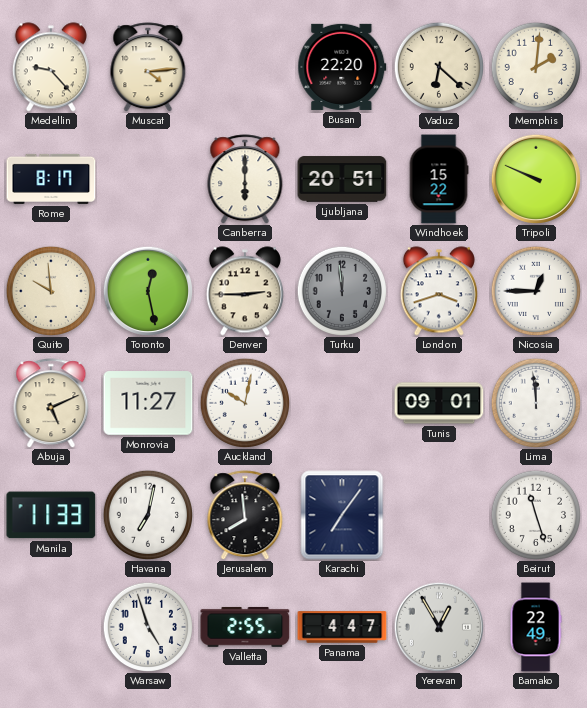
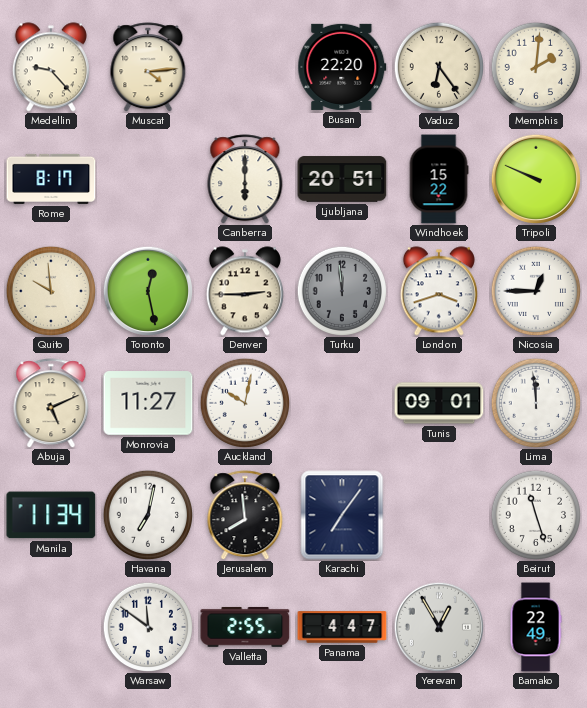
Vaduz: 6:22 -> 6:24 (438, 66)
Manila: 11:33 -> 11:34 (51, 515)
Warsaw: 4:57 -> 11:51 (147, 626)
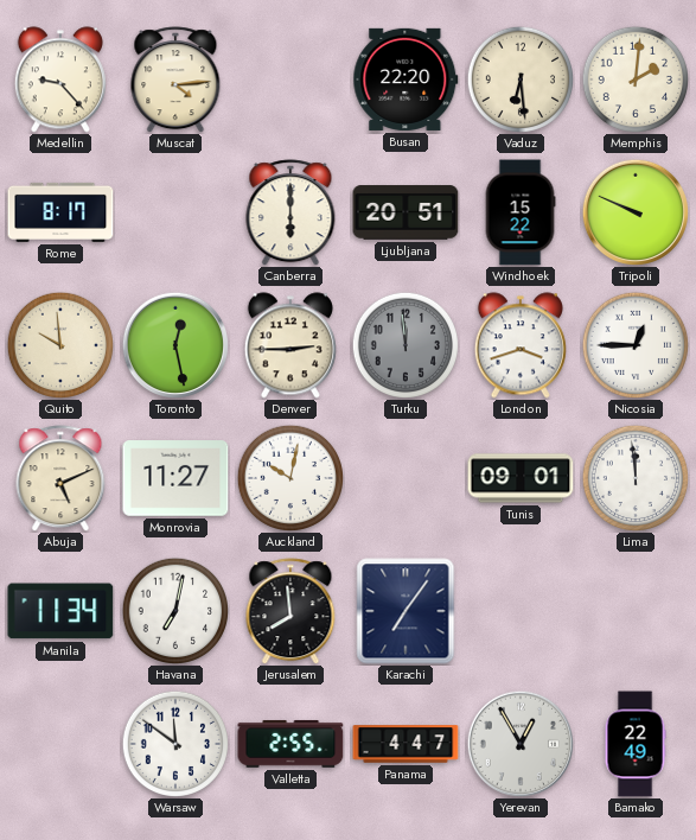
Vaduz: 6:24 -> 6:29 (519, 78)
Beirut: 11:27 -> none (535, 514)
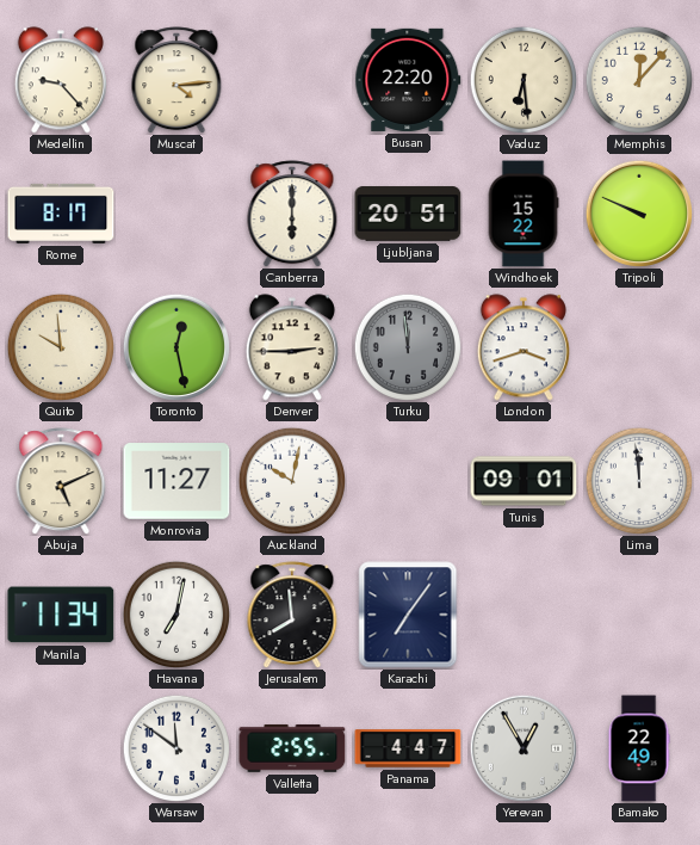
Memphis: 2:01 -> 12:07 (638, 79)
Nicosia: 12:45 -> none (634, 344)
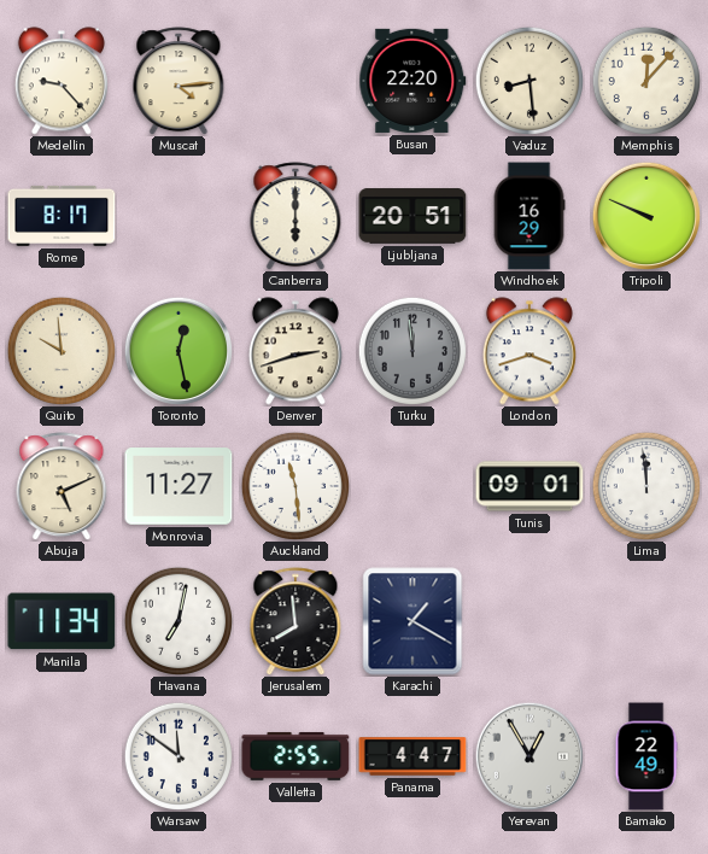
Vaduz: 6:29 -> 8:29 (528, 80)
Windhoek: 15:22 -> 16:29 (529, 216)
Denver: 2:45 -> 2:42 (296, 351)
Auckland: 10:02 -> 11:29 (294, 485)
Karachi: 7:06 -> 1:20 (412, 621)
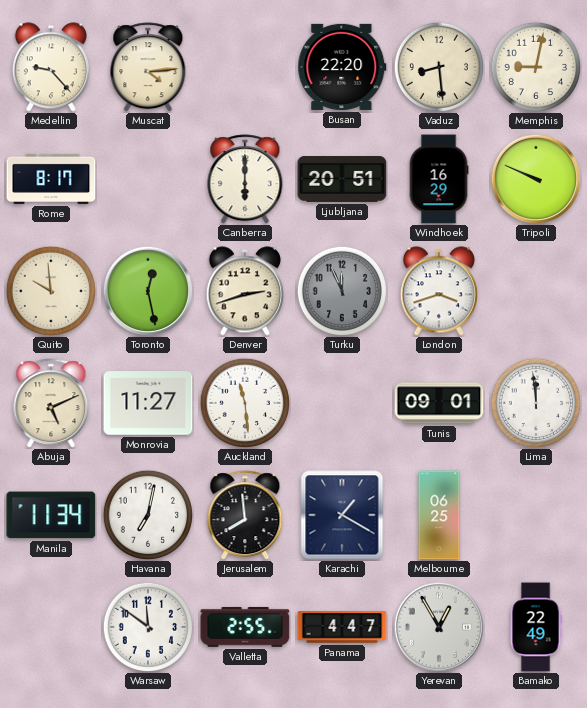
Memphis: 12:07 -> 9:02 (535, 66)
Turku: 11:59 -> 11:56 (341, 290)
Melbourne: none -> 06:25 (439, 515)
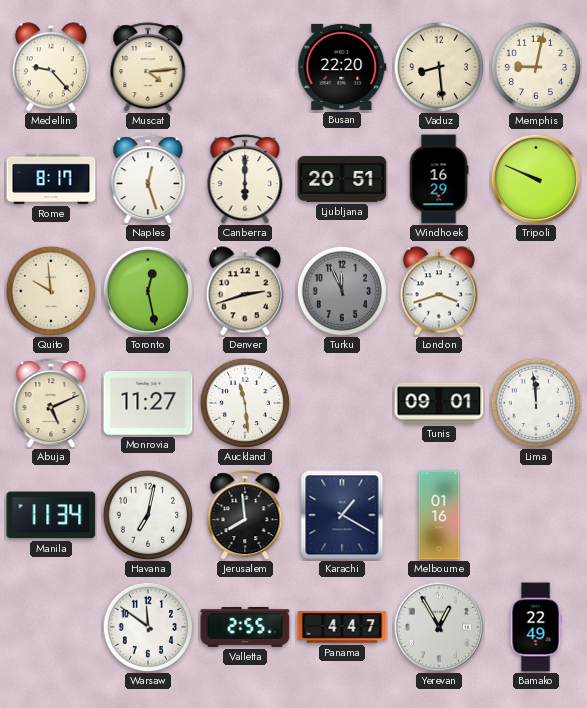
Naples: none -> 12:27 (148, 179)
Melbourne: 06:25 -> 01:16 (439, 515)
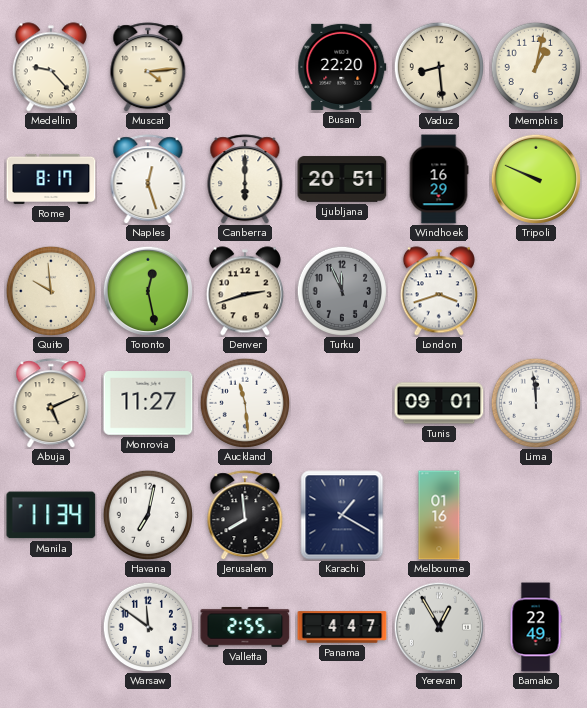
Memphis: 9:02 -> 1:02 (535, 66)
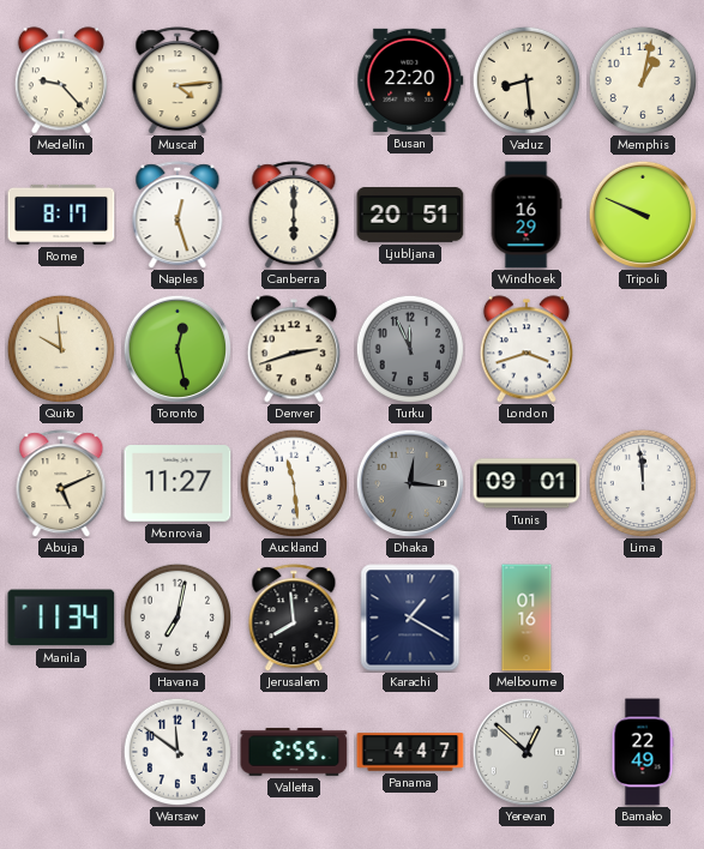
Dhaka: none -> 12:16 (409, 482)
Yerevan: 12:55 -> 12:52 (525, 751)
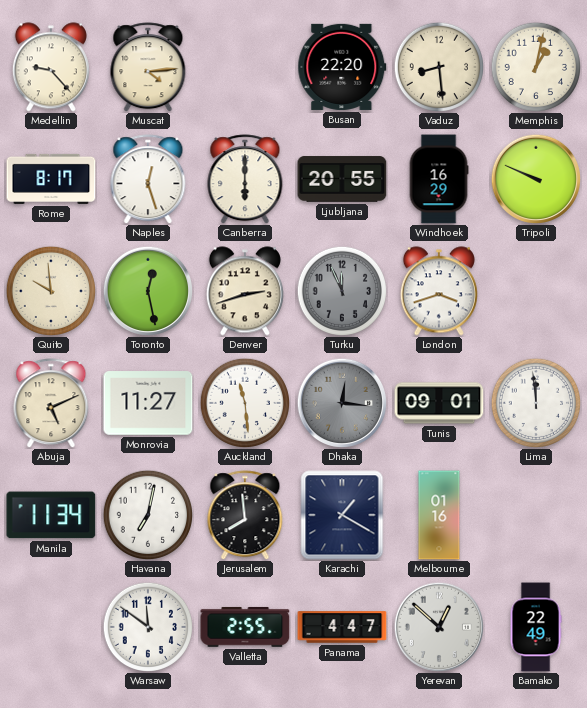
Ljubljana: 20:51 -> 20:55 (342, 179)
